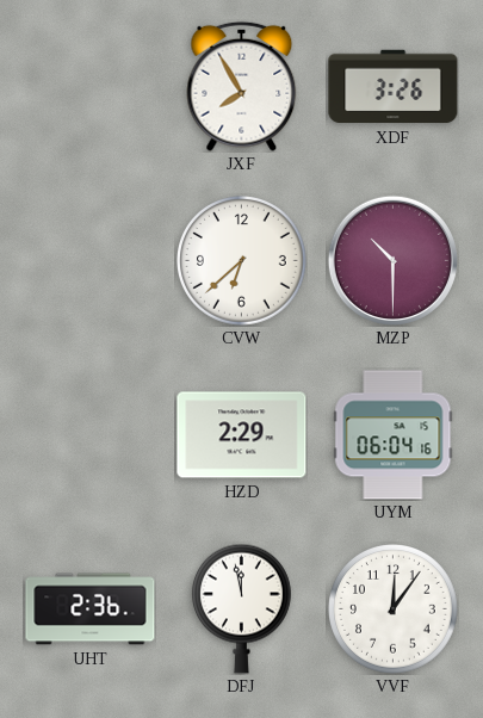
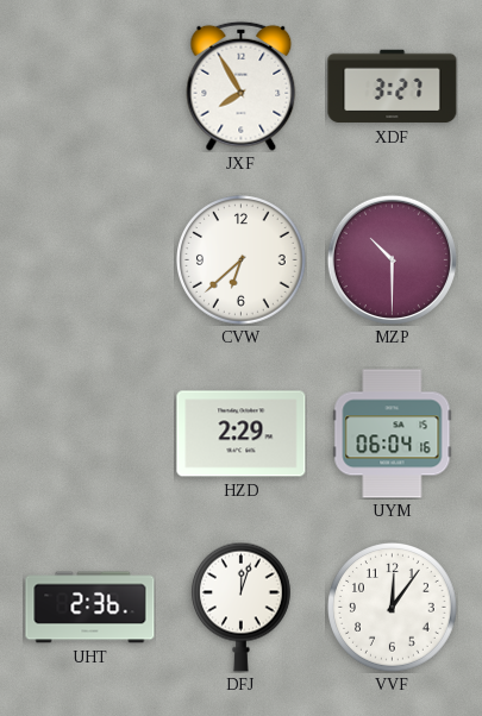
XDF: 3:26 -> 3:27 (393, 87)
DFJ: 11:58 -> 12:03 (240, 607)
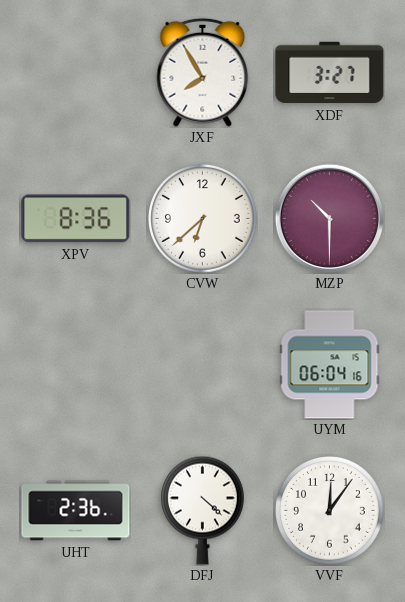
XPV: none -> 8:36 (76, 219)
HZD: 2:29 -> none (242, 434)
DFJ: 12:03 -> 4:22 (202, 510)
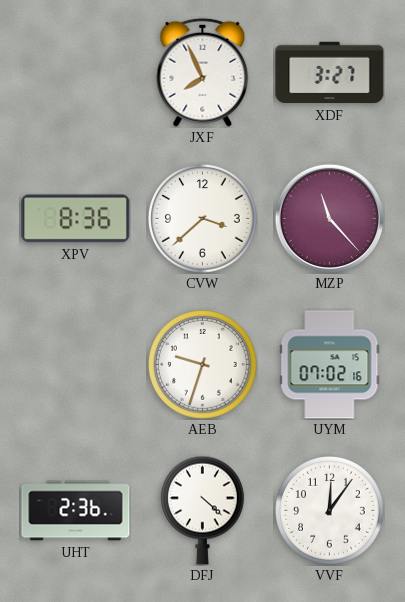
JXF: 7:55 -> 7:56 (203, 72)
CVW: 6:38 -> 3:38 (203, 219)
MZP: 10:30 -> 11:23 (329, 218)
AEB: none -> 9:33 (203, 365)
UYM: 06:04 -> 07:02 (330, 365)
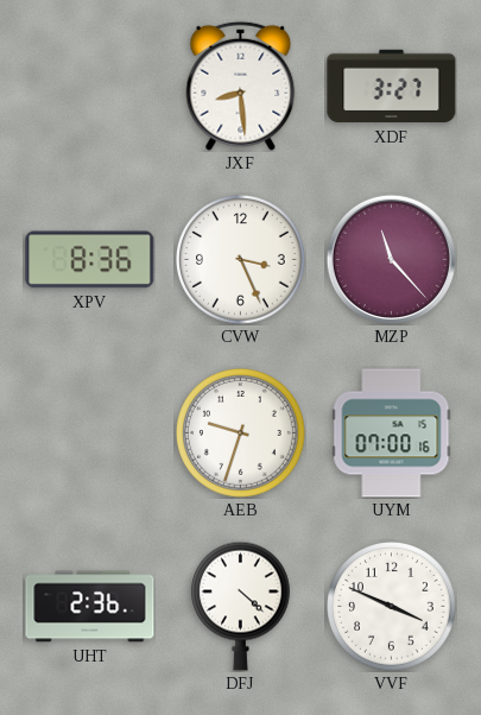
JXF: 7:56 -> 8:29 (241, 86)
CVW: 3:38 -> 3:26 (241, 260)
UYM: 07:02 -> 07:00 (392, 434)
VVF: 12:06 -> 3:49 (392, 607)
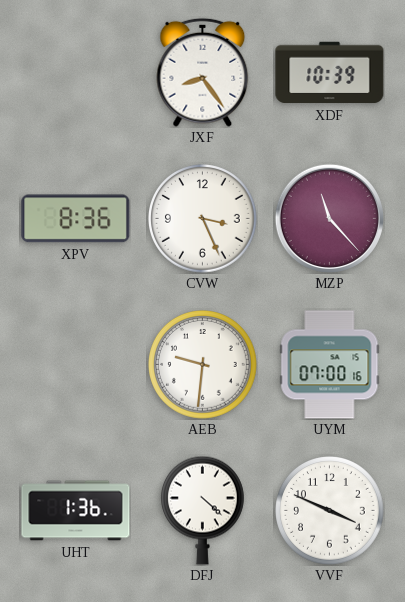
JXF: 8:29 -> 8:24 (203, 72)
XDF: 3:27 -> 10:39 (330, 73)
AEB: 9:33 -> 9:31 (203, 365)
UHT: 2:36 -> 1:36 (76, 511)
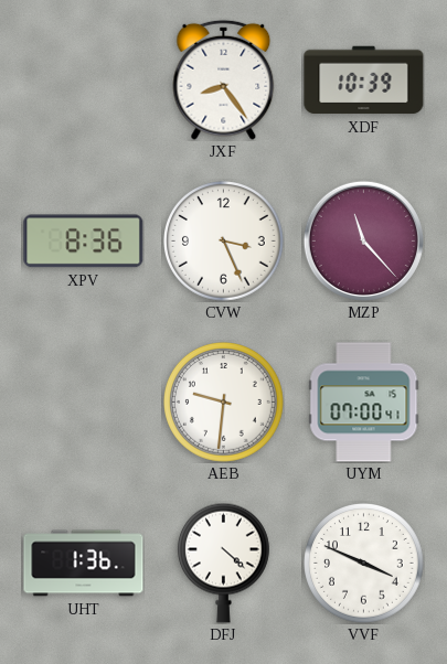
UYM: 07:00:16 -> 07:00:41 (364, 403)
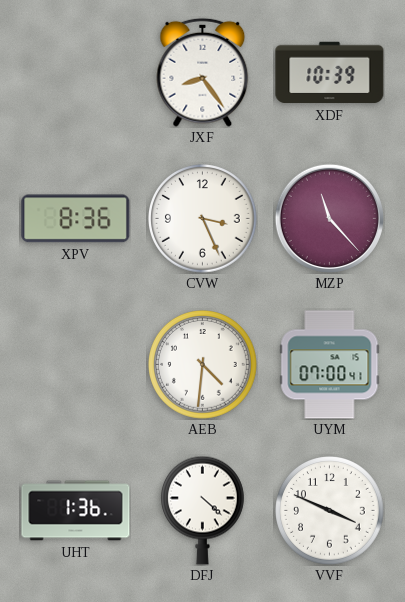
AEB: 9:31 -> 4:31 (203, 365)
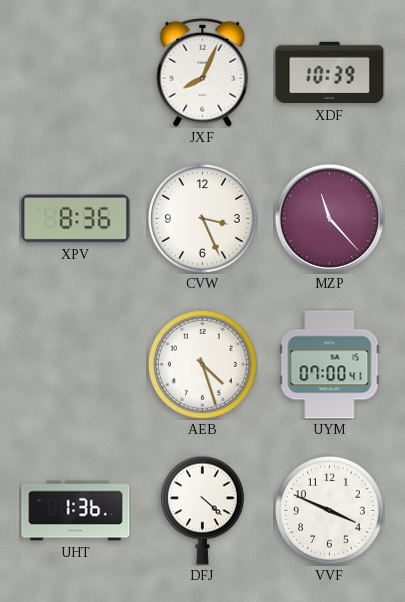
JXF: 8:24 -> 8:04 (203, 72)
AEB: 4:31 -> 4:27 (203, 365)
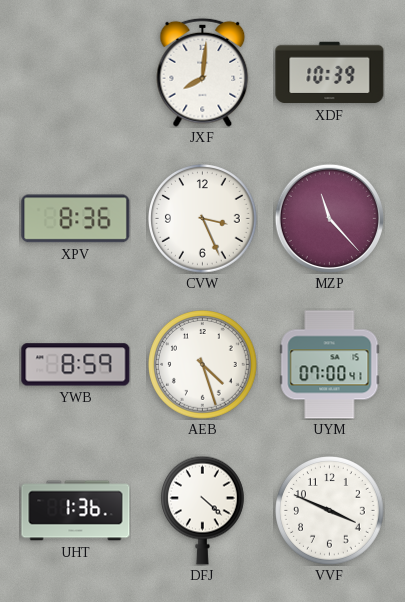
JXF: 8:04 -> 8:01 (203, 72)
YWB: none -> 8:59 (76, 365)
